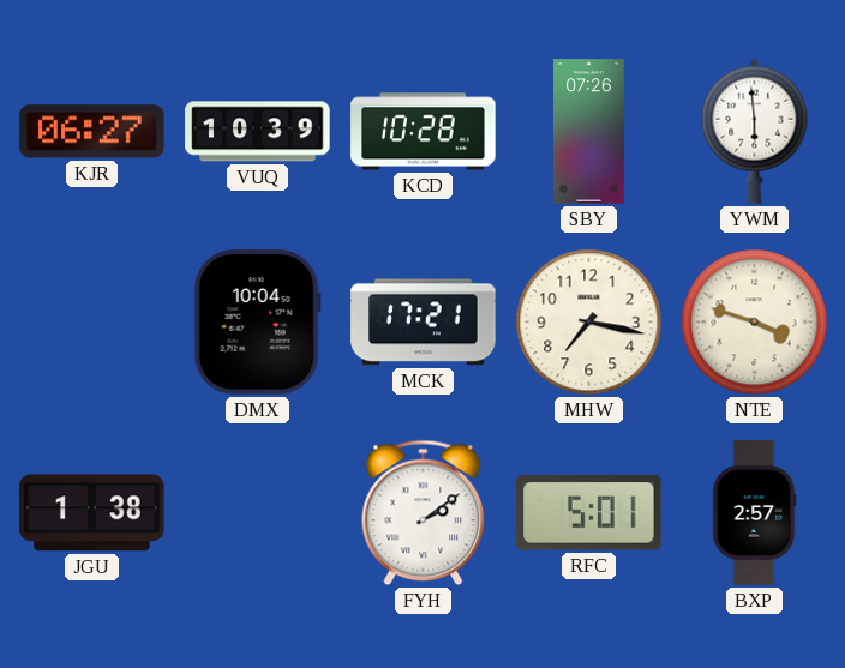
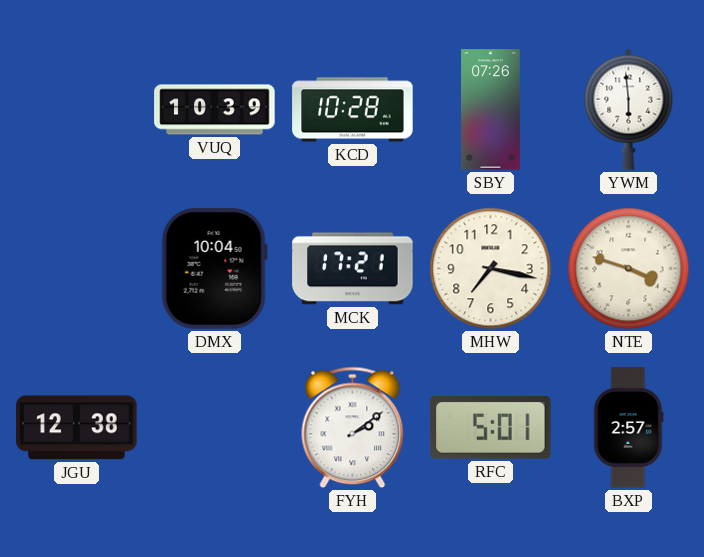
KJR: 06:27 -> none (92, 132)
JGU: 1:38 -> 12:38 (77, 428)
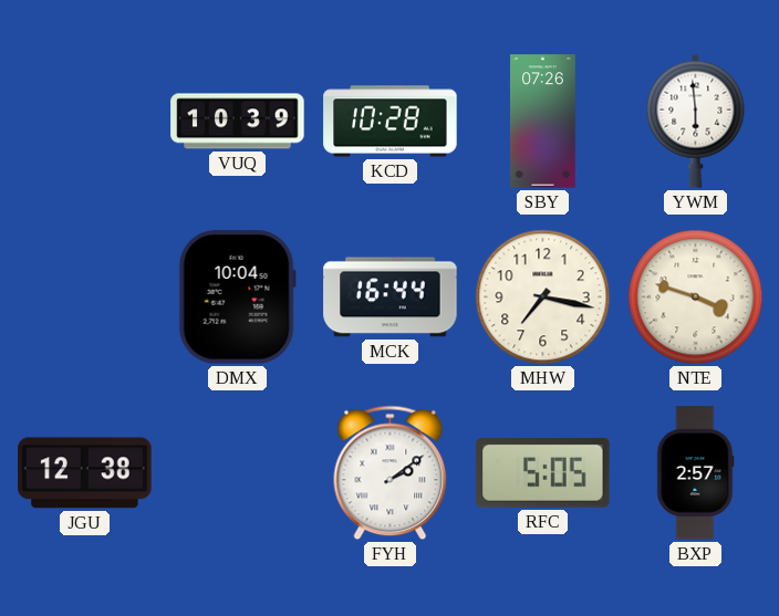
MCK: 17:21 -> 16:44 (391, 297)
RFC: 5:01 -> 5:05 (543, 473)
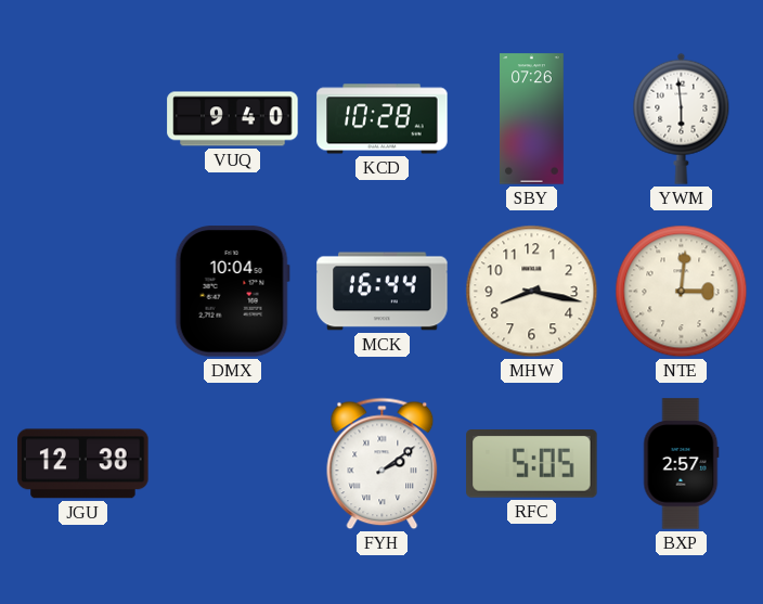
VUQ: 10:39 -> 9:40 (233, 119)
MHW: 7:17 -> 8:17 (532, 292)
NTE: 3:48 -> 3:01 (682, 292)
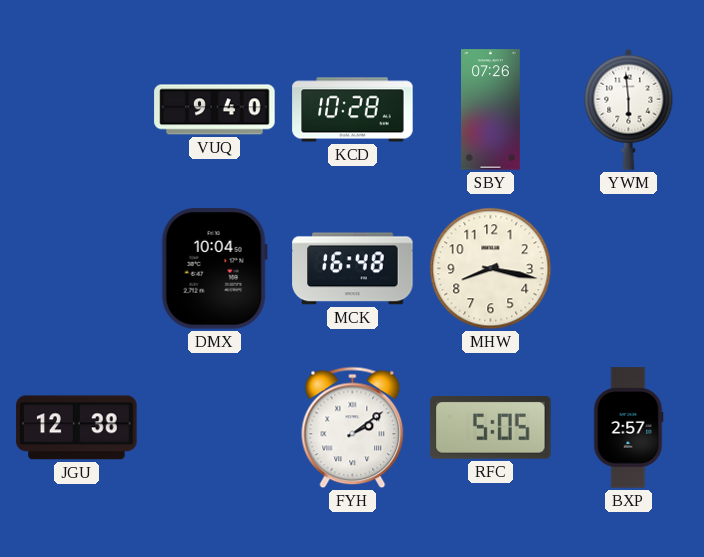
MCK: 16:44 -> 16:48 (353, 269)
NTE: 3:01 -> none (682, 292)
